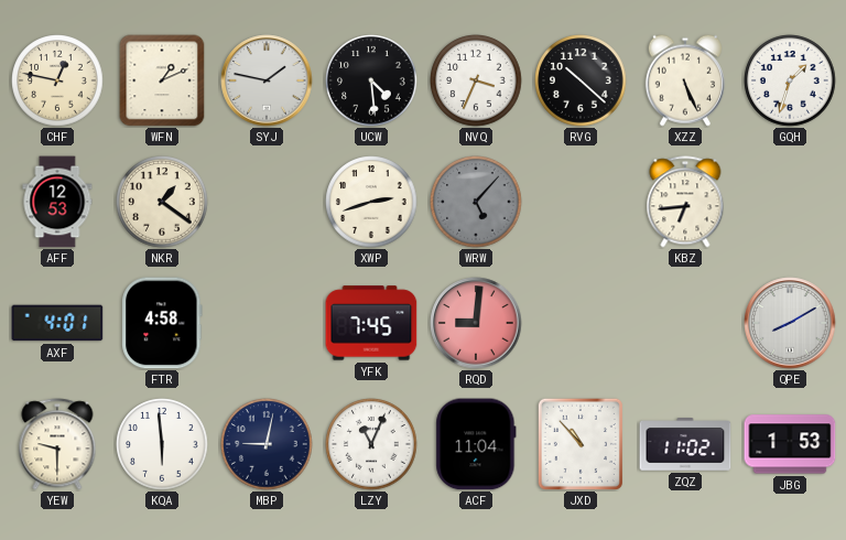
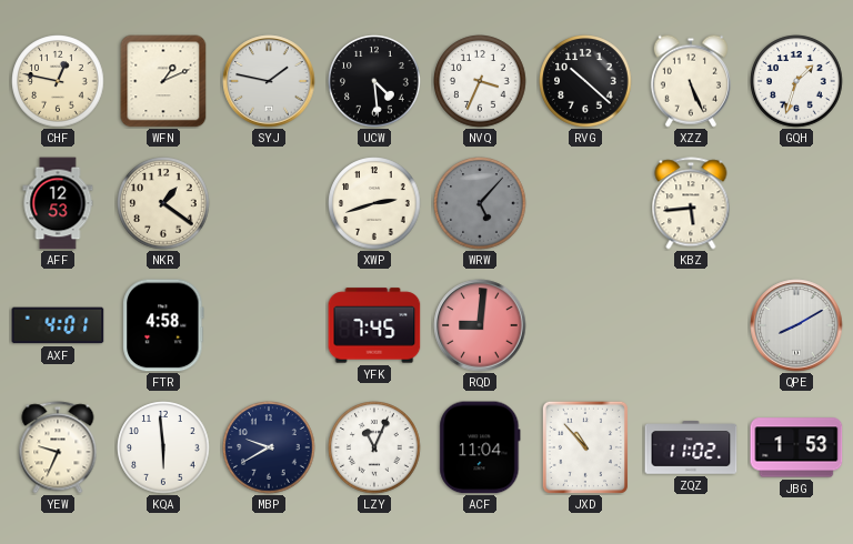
KBZ: 6:44 -> 5:44 (691, 203)
YEW: 9:30 -> 9:34 (58, 447)
MBP: 9:02 -> 9:40 (269, 447)
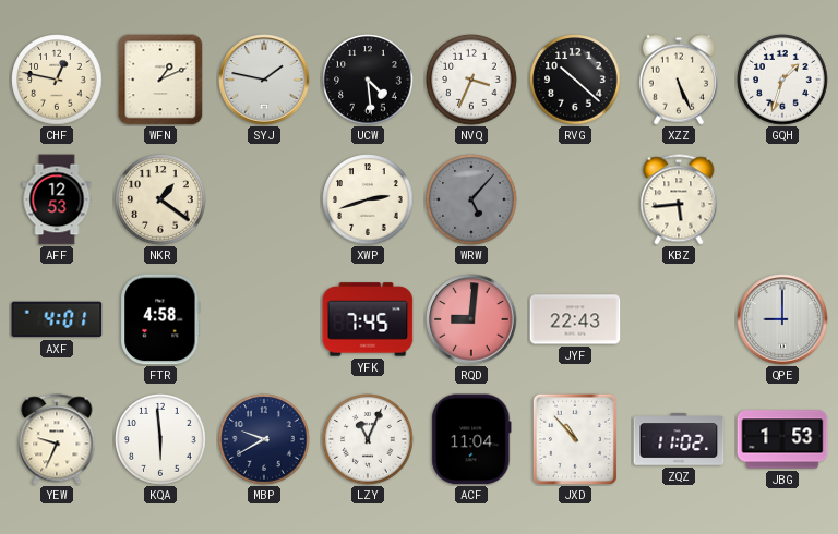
JYF: none -> 22:43 (575, 319)
QPE: 8:10 -> 9:00 (782, 319)
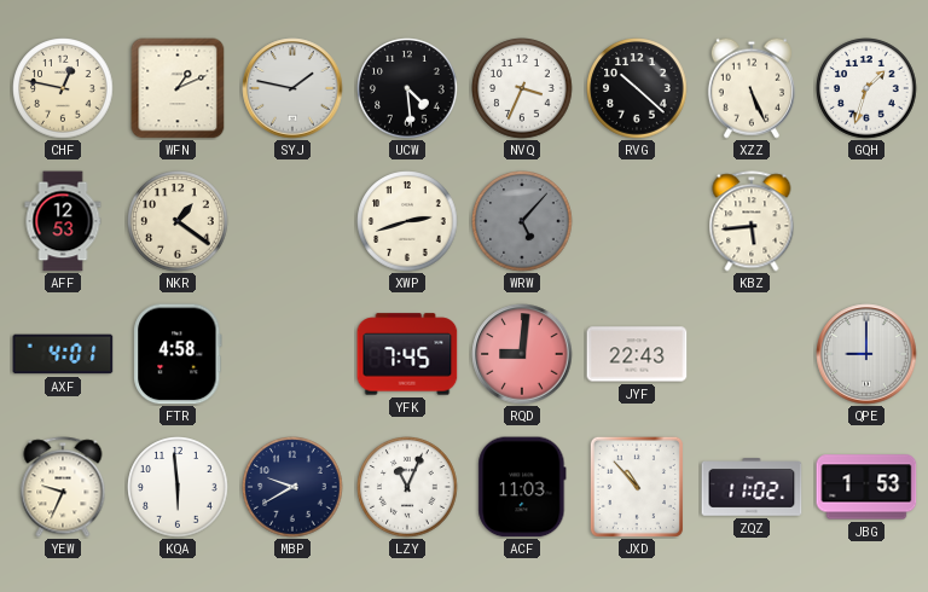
ACF: 11:04 -> 11:03 (522, 487)
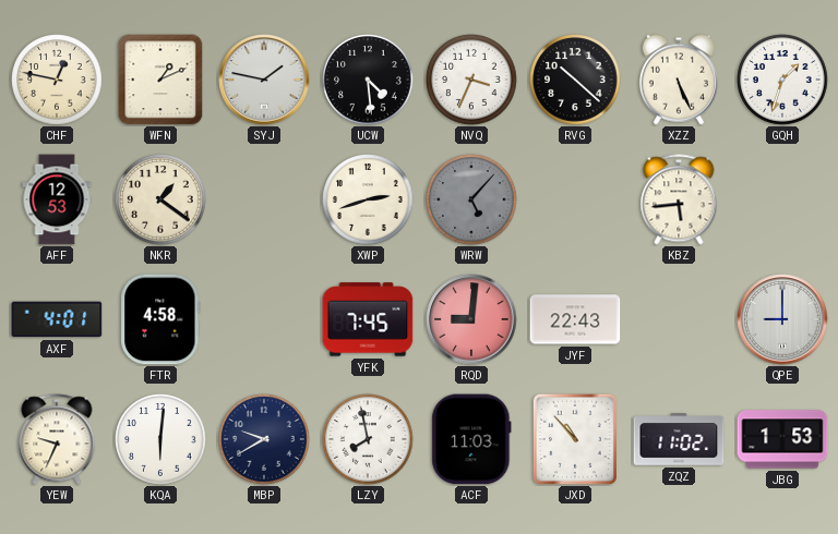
KQA: 5:59 -> 6:01 (160, 439)
LZY: 11:04 -> 7:58 (368, 439)
